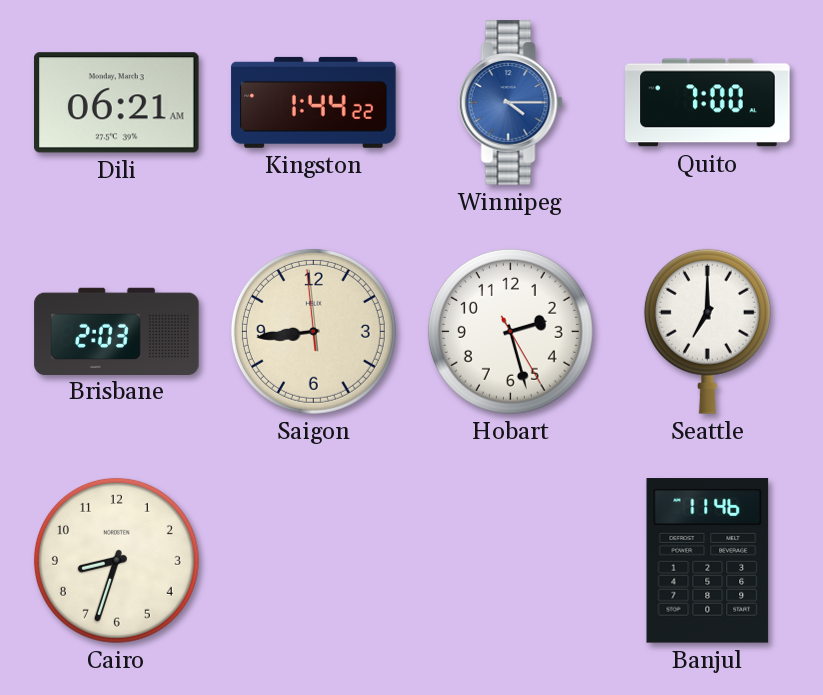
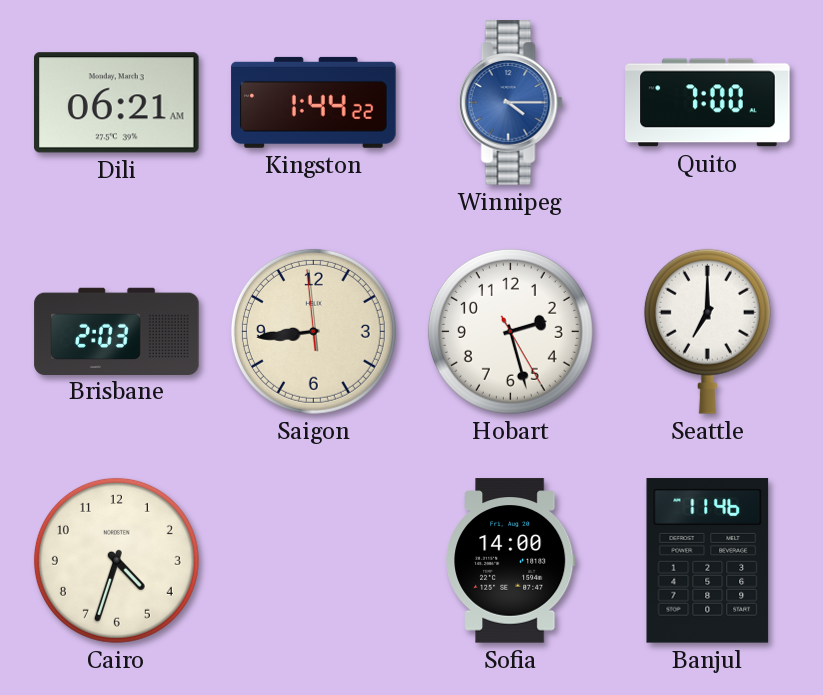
Cairo: 8:33 -> 4:33 (116, 560)
Sofia: none -> 14:00 (511, 561)
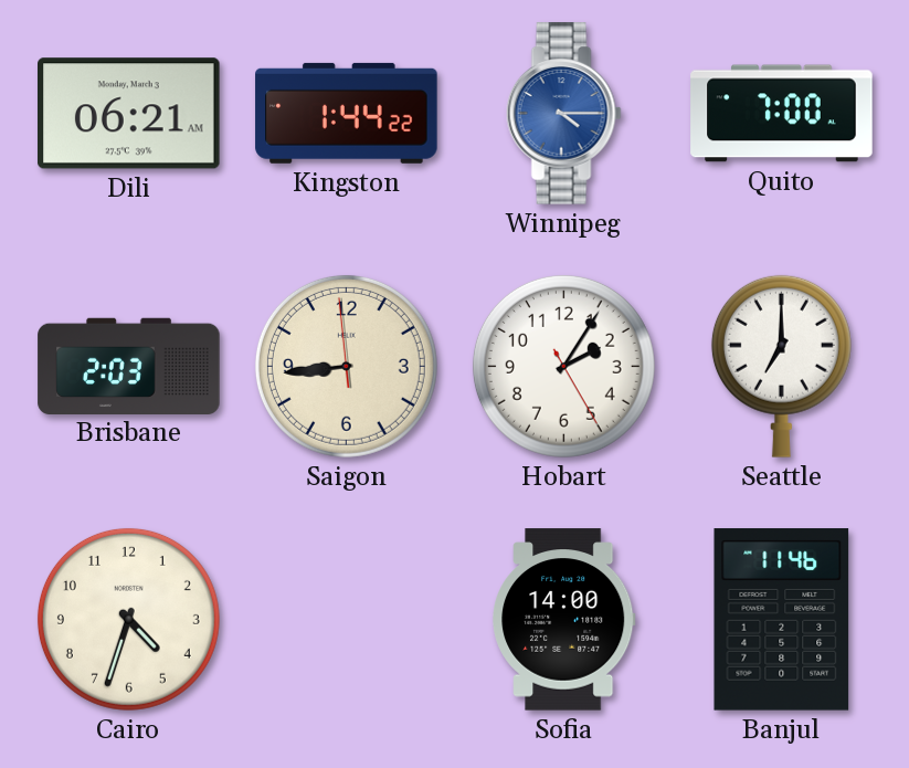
Hobart: 2:27 -> 2:05 (563, 366)
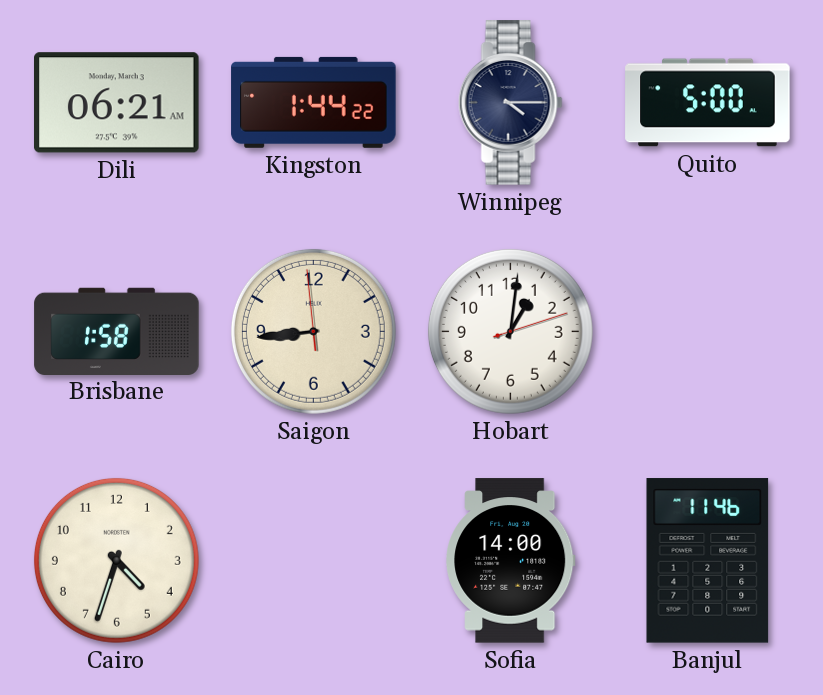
Winnipeg dial: blue -> navy (510, 103)
Quito: 7:00 -> 5:00 (708, 103)
Brisbane: 2:03 -> 1:58 (117, 331)
Hobart: 2:05 -> 1:01 (510, 331)
Seattle: 7:00 -> none (781, 366)
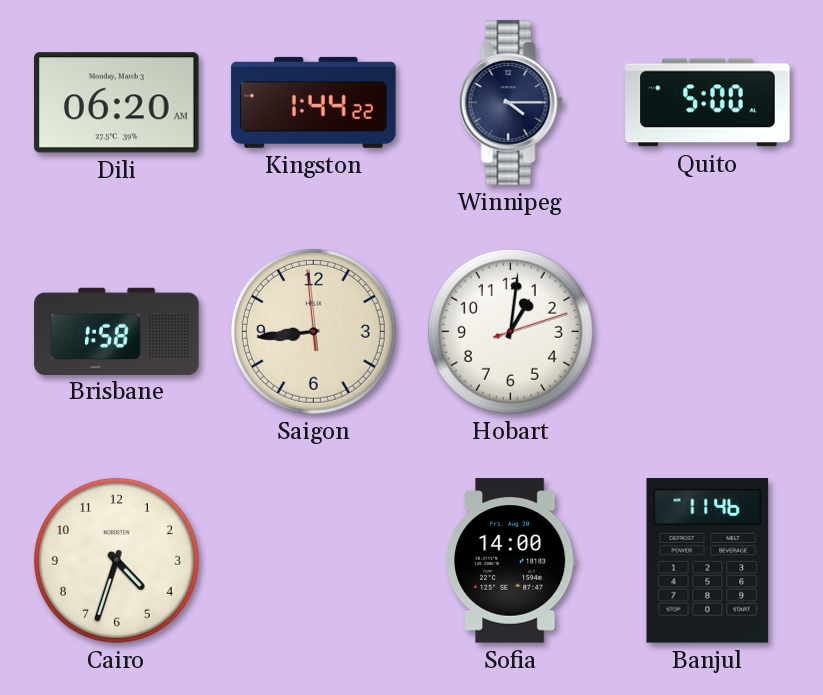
Dili: 06:21 -> 06:20 (117, 103)
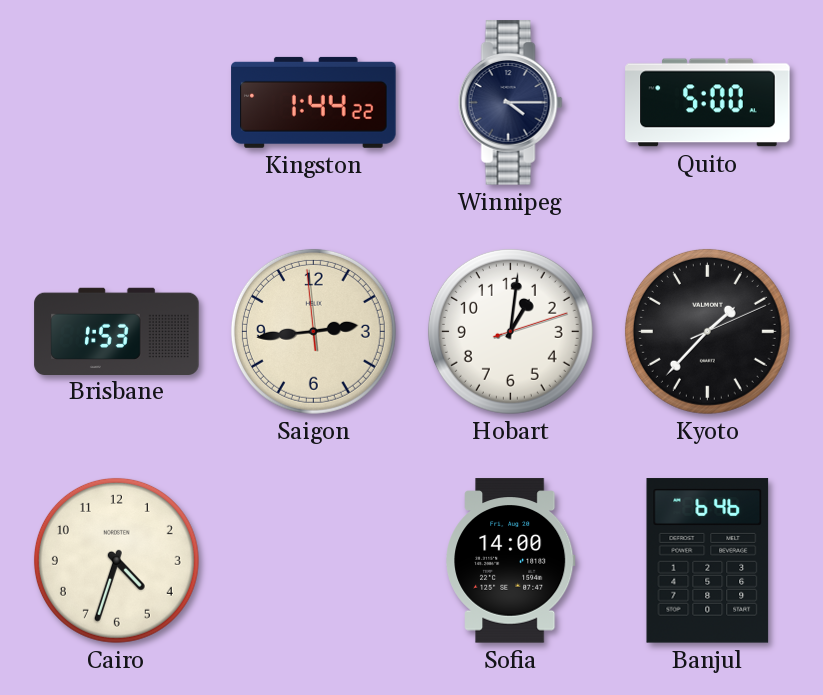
Dili: 06:20 -> none (117, 103)
Brisbane: 1:58 -> 1:53 (117, 331)
Saigon: 8:43 -> 2:43 (313, 331)
Kyoto: none -> 1:37 (707, 331)
Banjul: 11:46 -> 6:46 (708, 561)
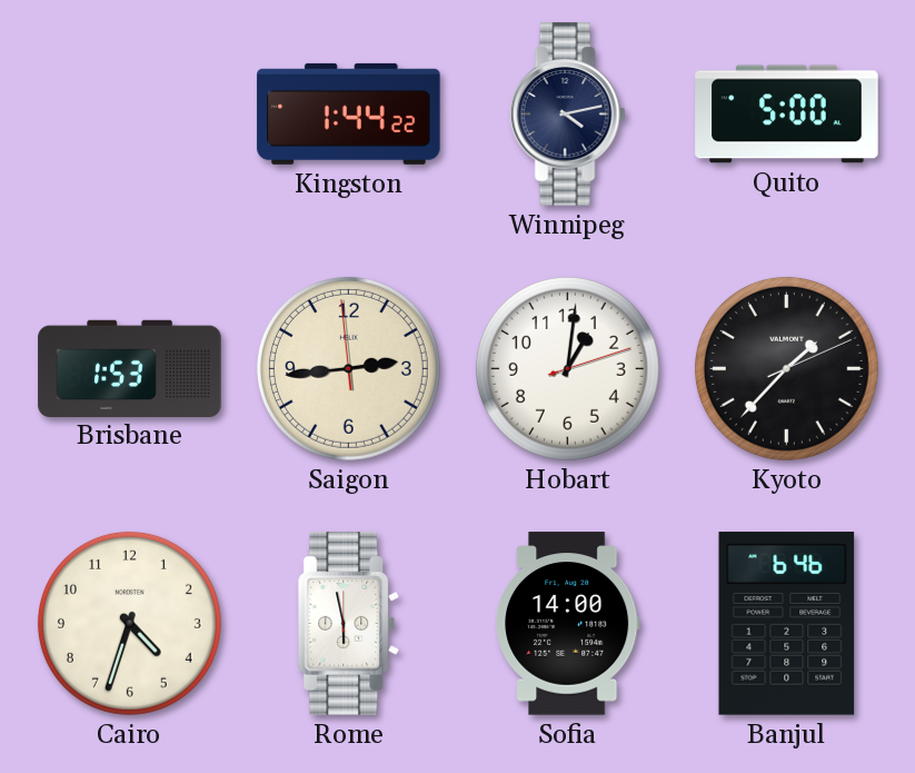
Winnipeg: 4:15 -> 4:13 (567, 115)
Rome: none -> 5:58 (349, 624)
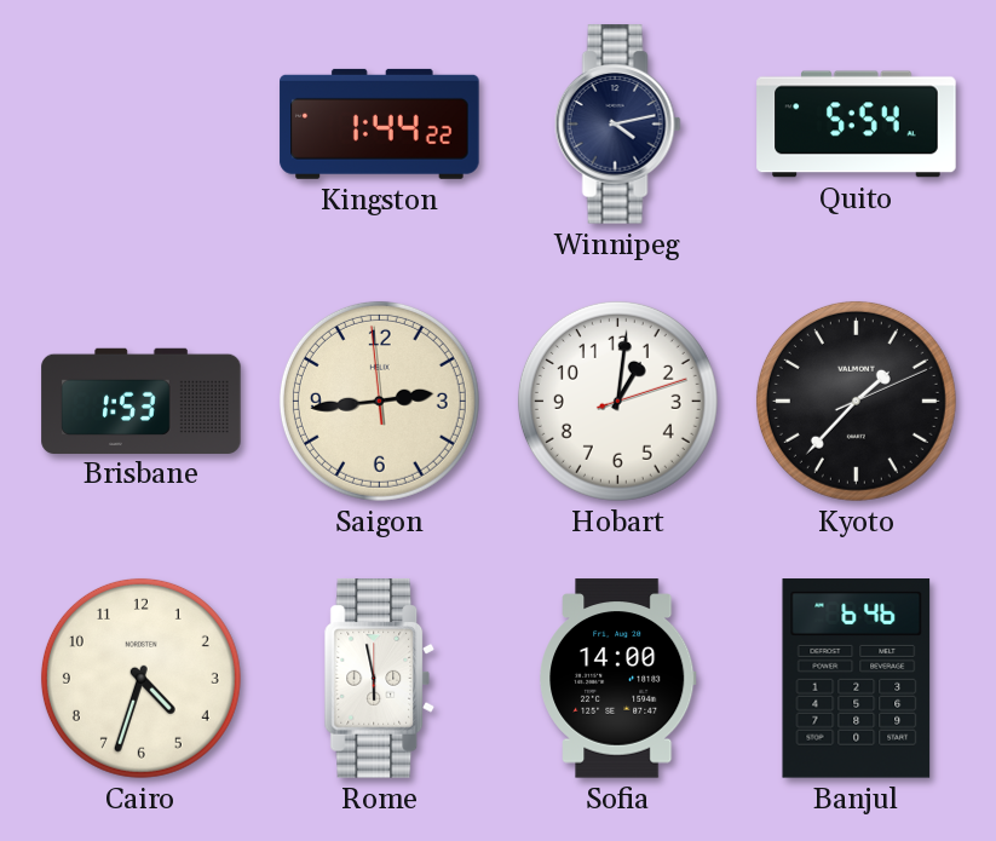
Quito: 5:00 -> 5:54 (857, 125)
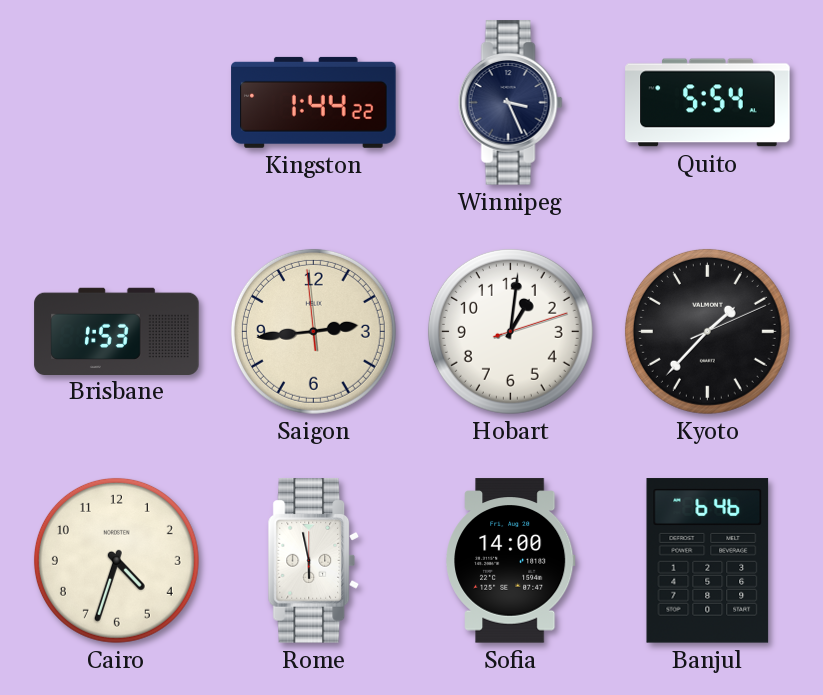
Winnipeg: 4:13 -> 3:26 (510, 103)
